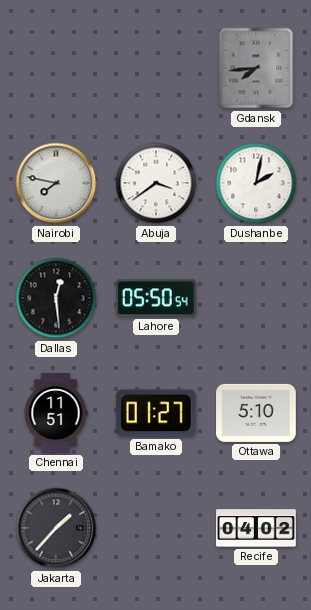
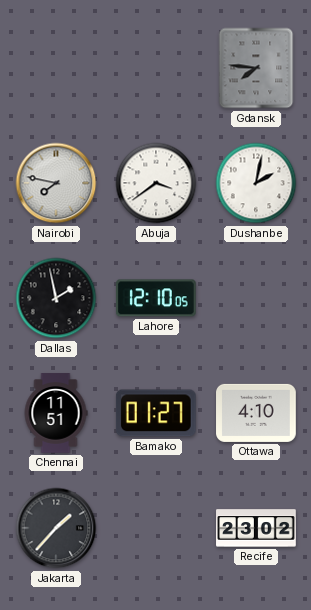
Gdansk: 7:44 -> 7:46 (256, 68)
Dallas: 12:29 -> 1:58 (56, 298)
Lahore: 05:50 -> 12:10 (156, 298)
Ottawa: 5:10 -> 4:10 (256, 413)
Recife: 04:02 -> 23:02 (256, 528)
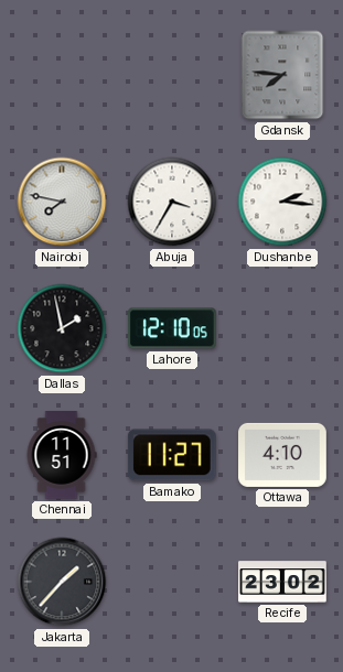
Abuja: 3:39 -> 3:35 (172, 202)
Dushanbe: 2:02 -> 2:16 (282, 202)
Bamako: 01:27 -> 11:27 (172, 455)
